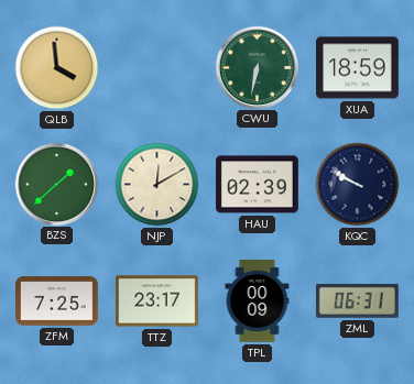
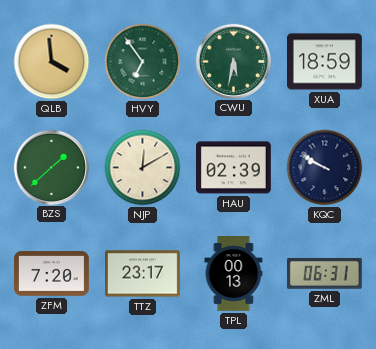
HVY: none -> 6:54 (143, 62)
CWU: 6:32 -> 5:32 (233, 61)
ZFM: 7:25 -> 7:20 (52, 274)
TPL: 00:09 -> 00:13 (234, 274)
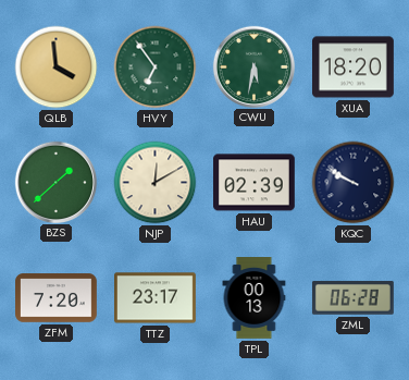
XUA: 18:59 -> 18:20 (354, 68)
ZML: 06:31 -> 06:28 (352, 298)
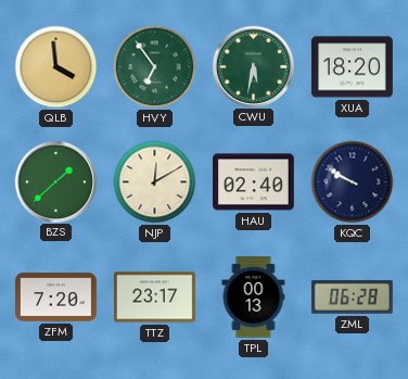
HAU: 02:39 -> 02:40 (254, 182)
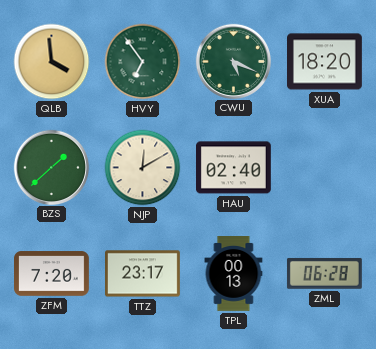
CWU: 5:32 -> 5:19 (233, 61)
KQC: 9:50 -> none (353, 182)
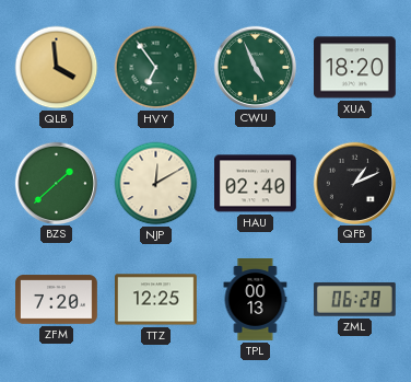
CWU: 5:19 -> 4:56 (255, 67)
QFB: none -> 1:11 (354, 183)
TTZ: 23:17 -> 12:25 (156, 300)
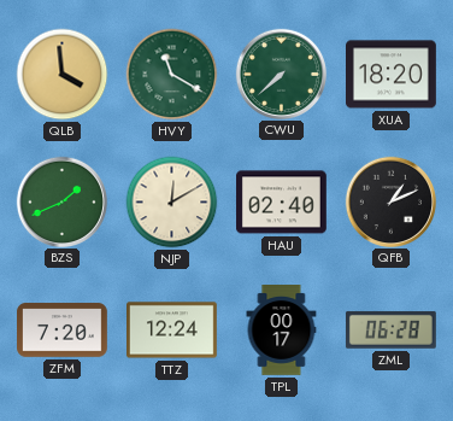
HVY: 6:54 -> 11:20 (172, 75)
CWU: 4:56 -> 7:38 (281, 74)
BZS: 1:38 -> 1:41 (61, 201)
TTZ: 12:25 -> 12:24 (172, 331)
TPL: 00:13 -> 00:17 (282, 331)
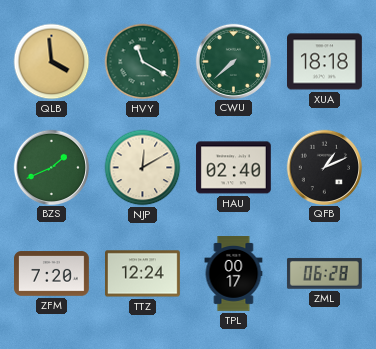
XUA: 18:20 -> 18:18 (325, 62)
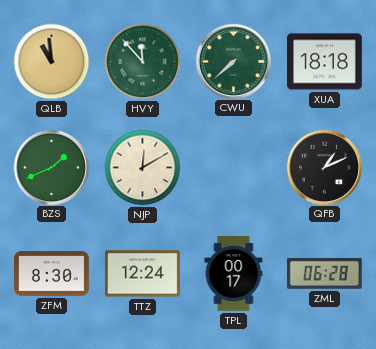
QLB: 3:59 -> 10:59 (52, 62)
HVY: 11:20 -> 11:53 (143, 62)
HAU: 02:40 -> none (234, 168)
ZFM: 7:20 -> 8:30 (52, 274)
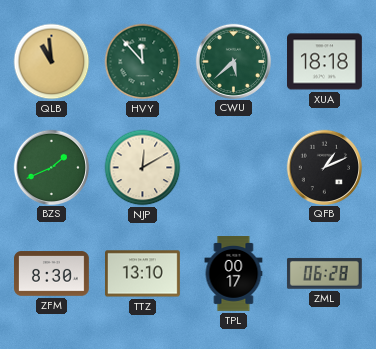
CWU: 7:38 -> 5:38 (233, 61)
TTZ: 12:24 -> 13:10 (143, 274)
